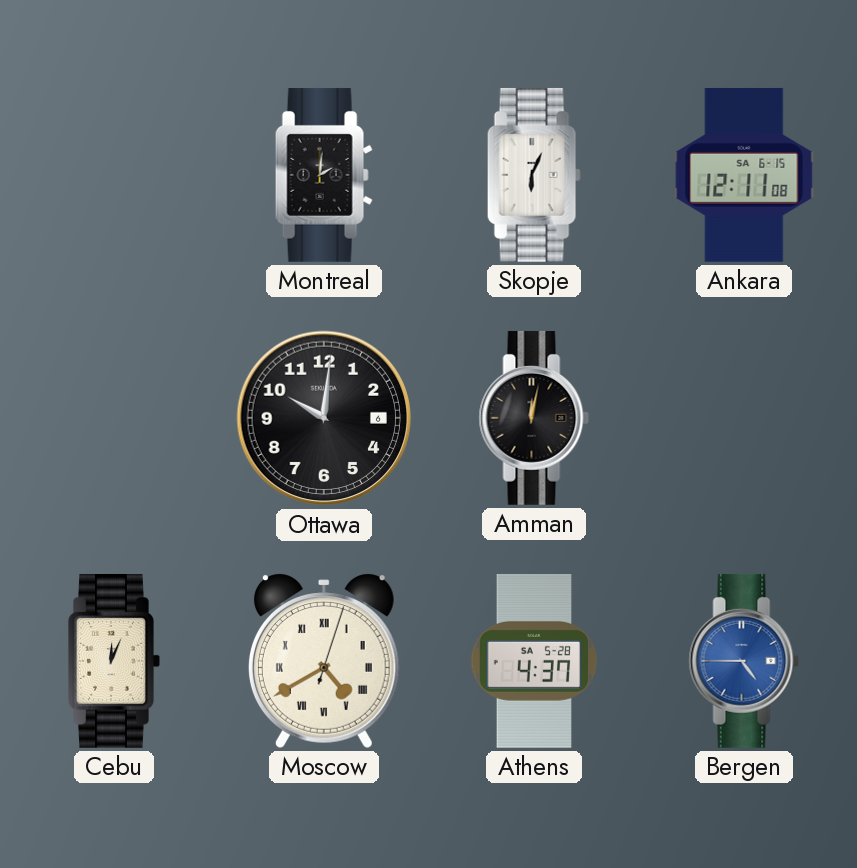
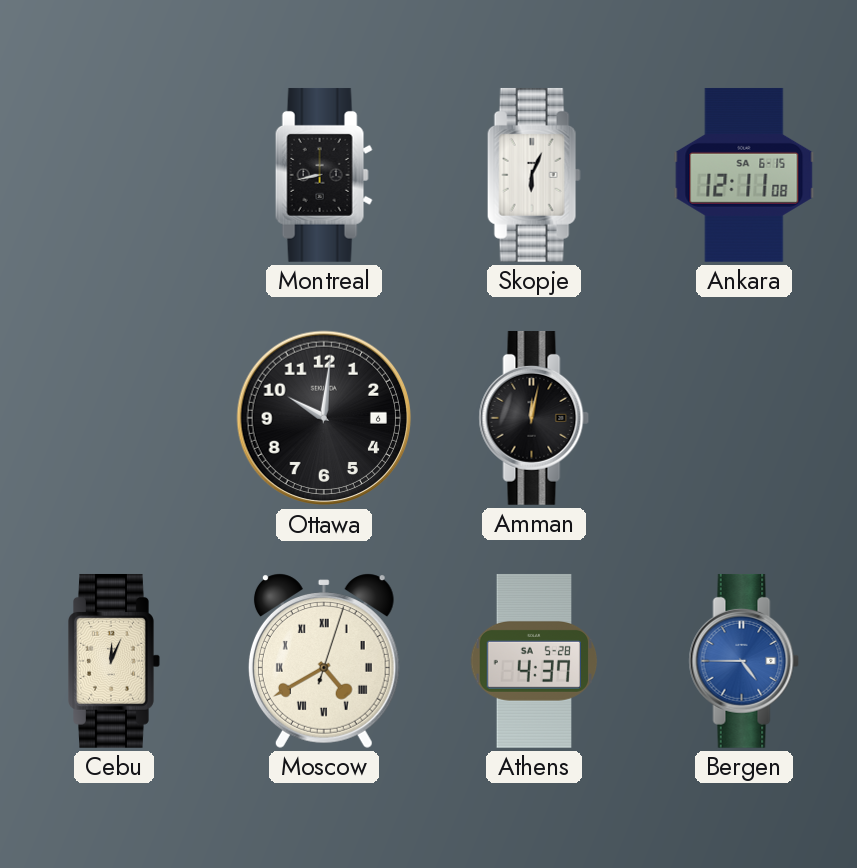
Montreal: 2:01 -> 8:43 (324, 175)
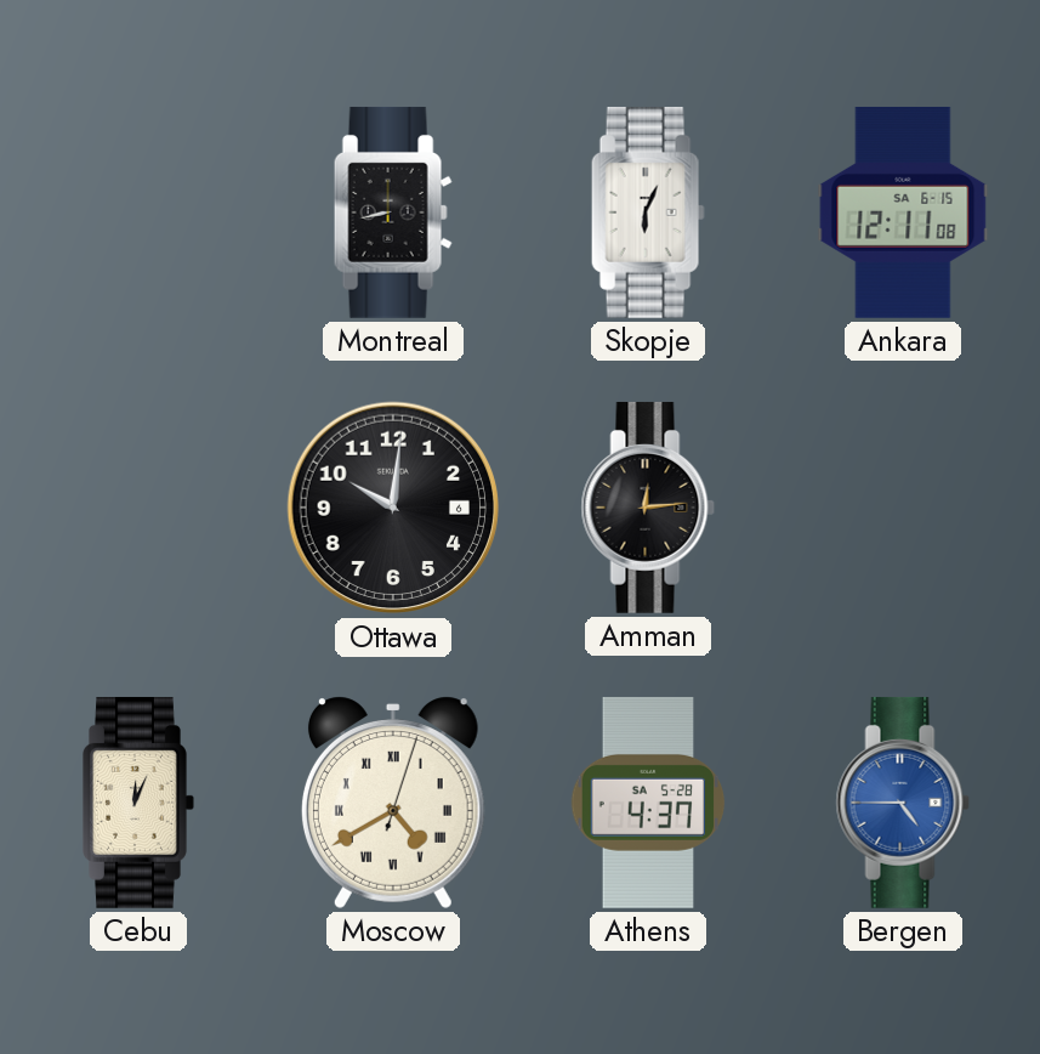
Amman: 12:02 -> 12:14 (648, 508)
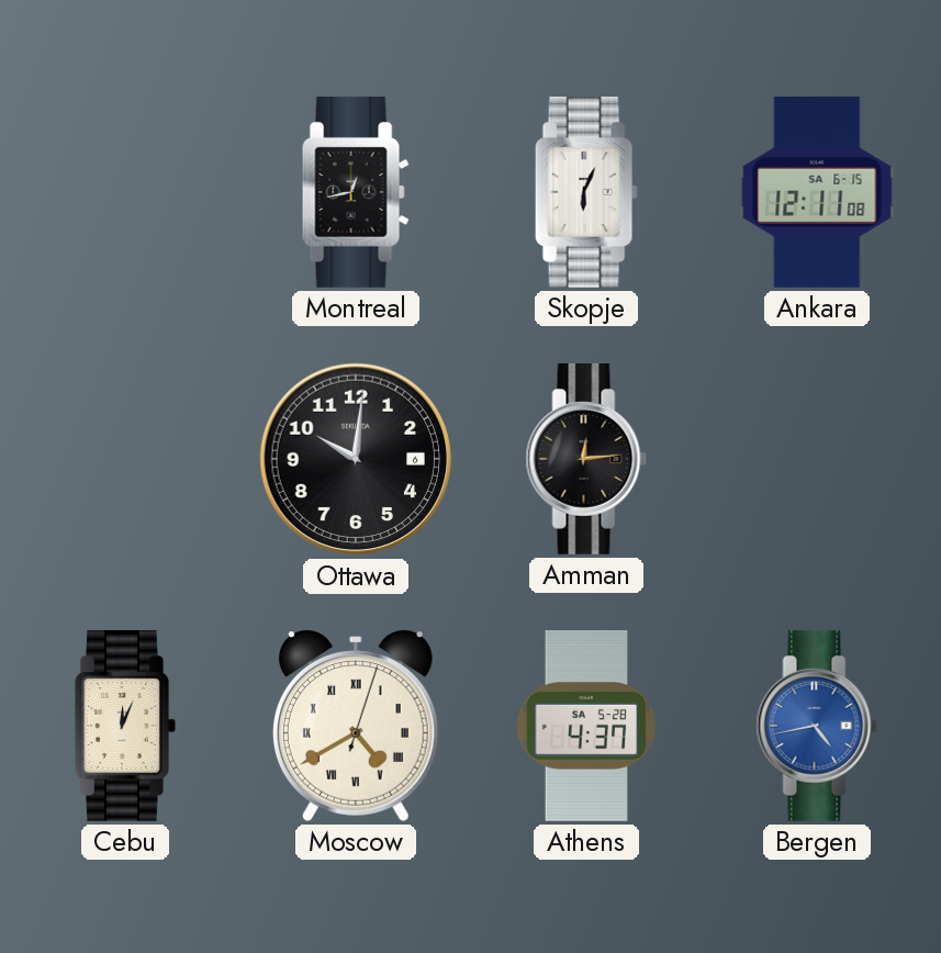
Montreal: 8:43 -> 12:43 (356, 192)
Bergen: 4:45 -> 4:43 (817, 726)
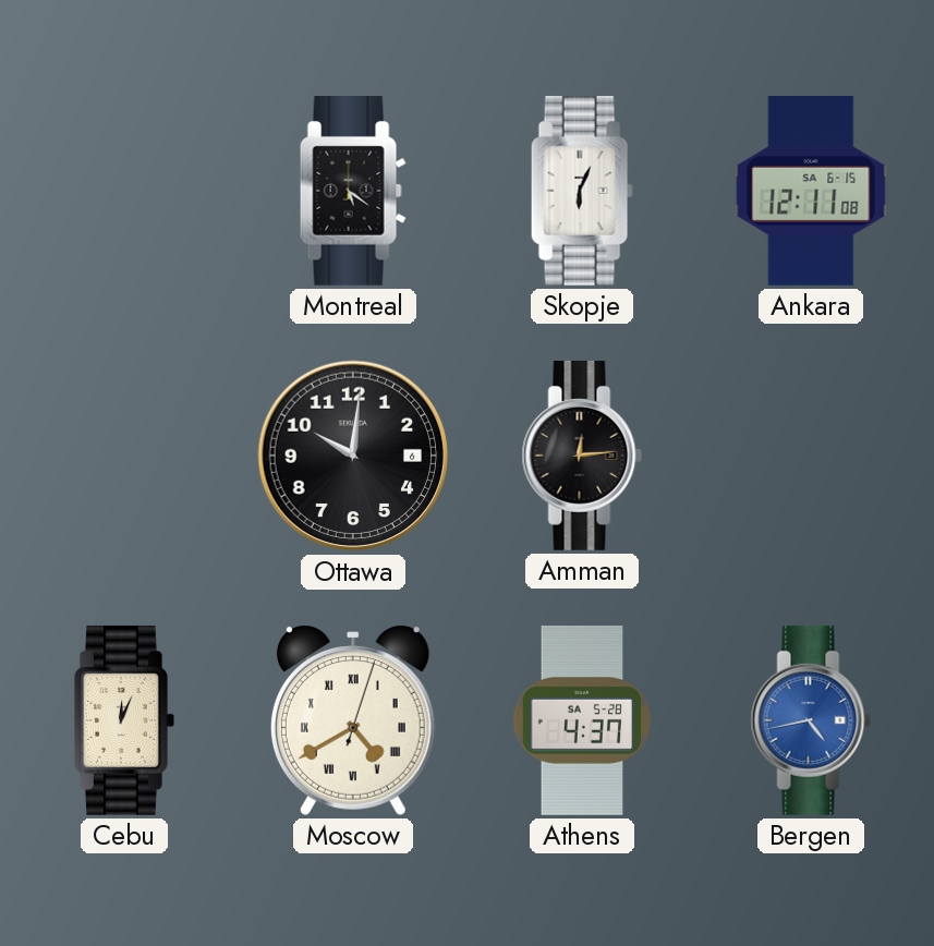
Montreal: 12:43 -> 5:21 (353, 191)
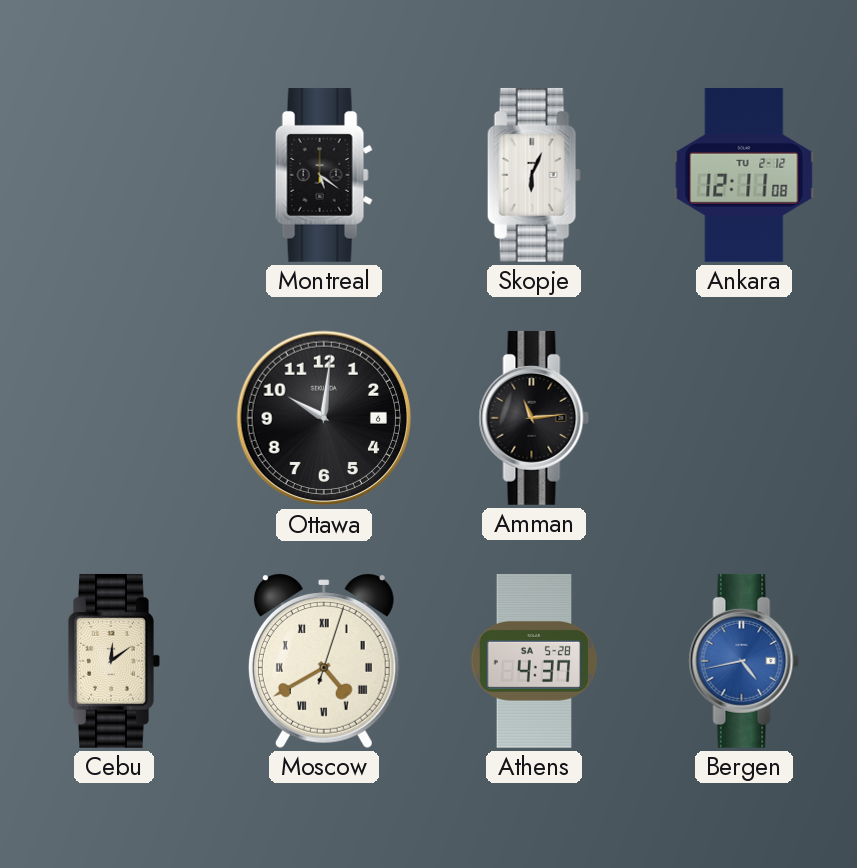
Ankara date: SA 6-15 -> TU 2-12 (744, 175)
Amman: 12:14 -> 11:14 (534, 418)
Cebu: 12:04 -> 12:09 (115, 661)
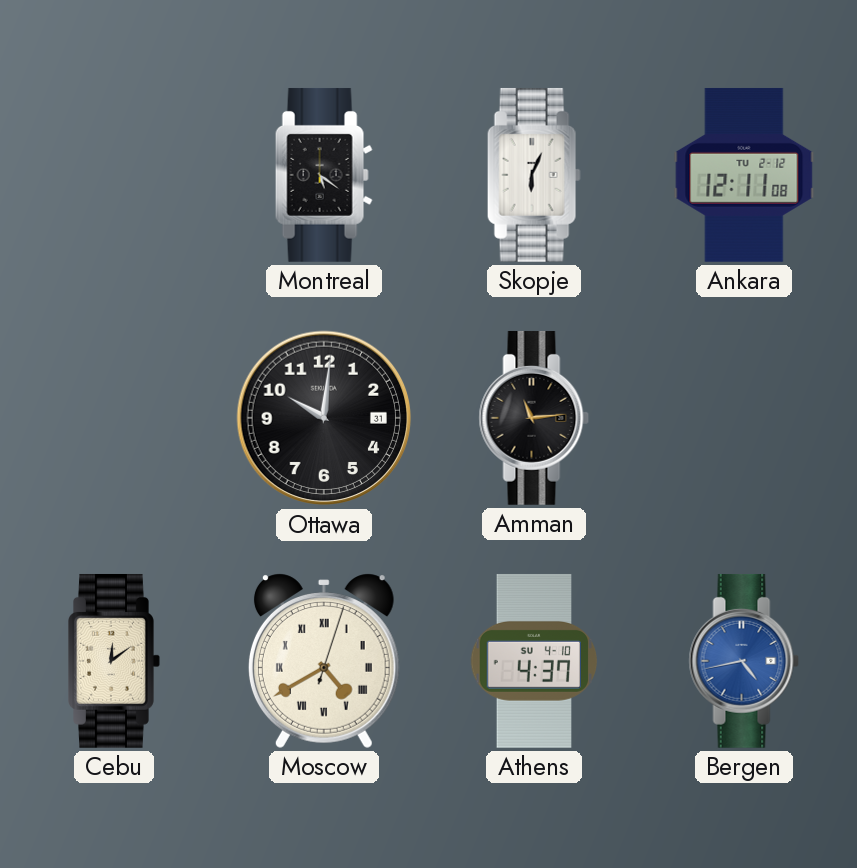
Ottawa date: 6 -> 31 (324, 418)
Athens date: SA 5-28 -> SU 4-10 (534, 661)
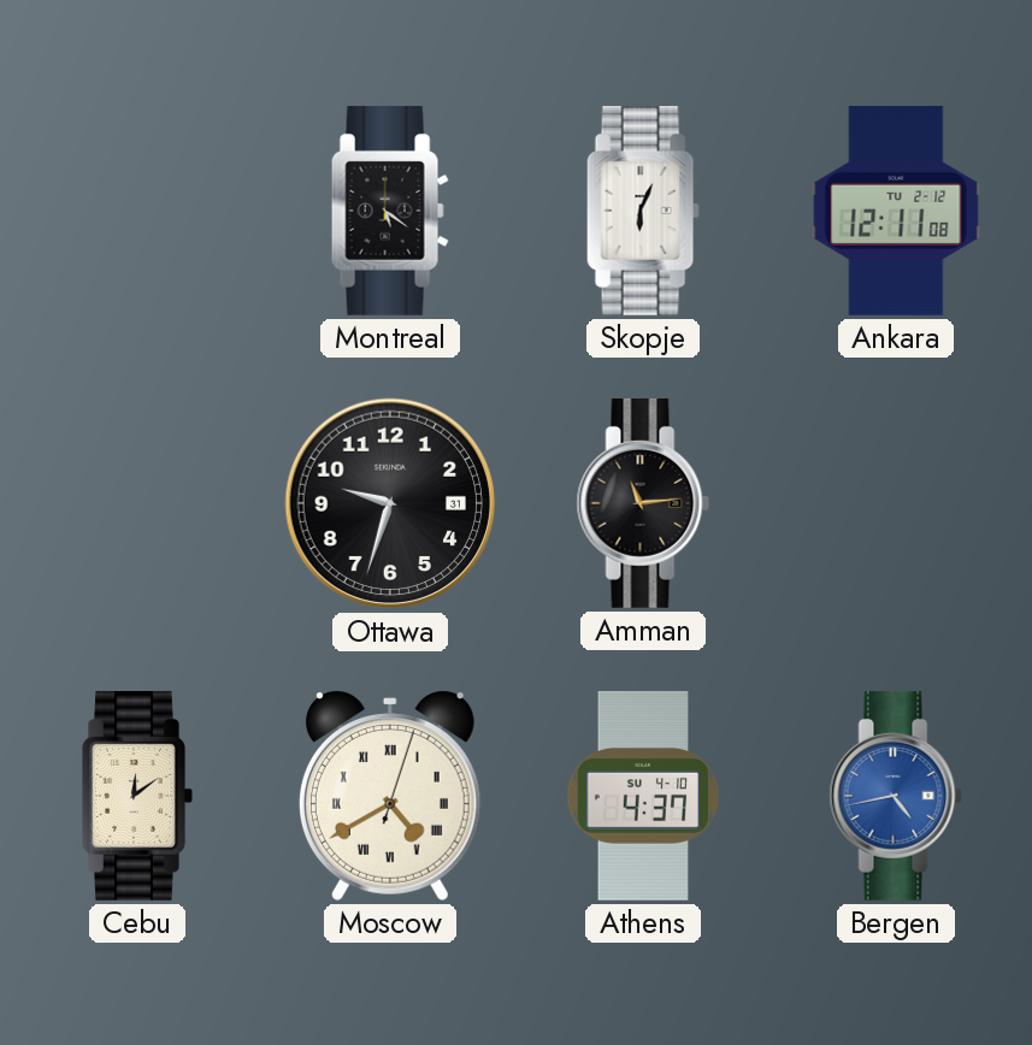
Ottawa: 10:01 -> 9:33 (390, 503)
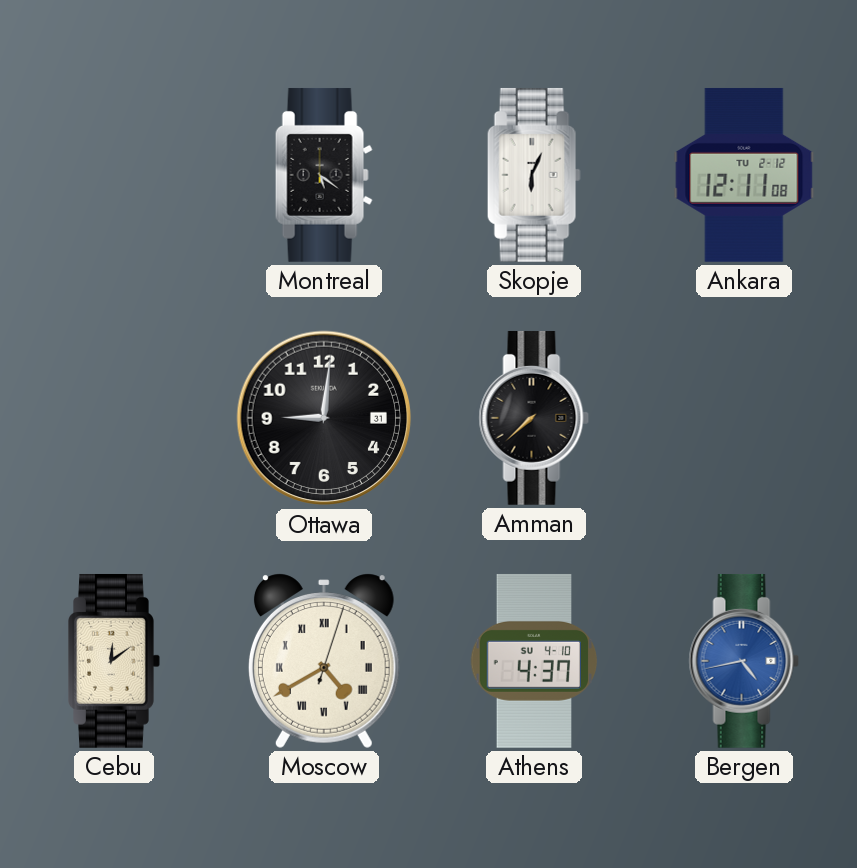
Ottawa: 9:33 -> 9:01 (324, 418)
Amman: 11:14 -> 7:38 (534, 418)
